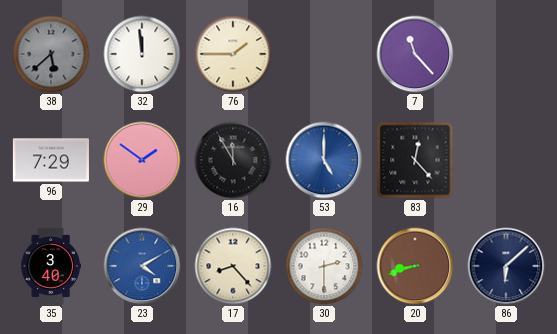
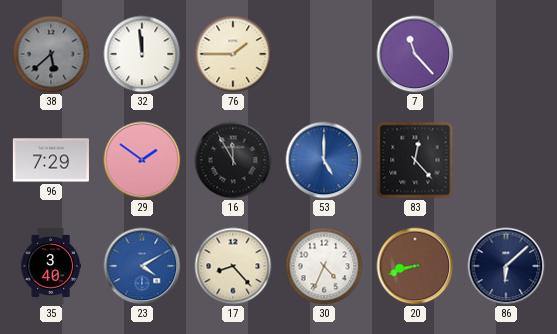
30: 2:30 -> 4:34 (324, 266)
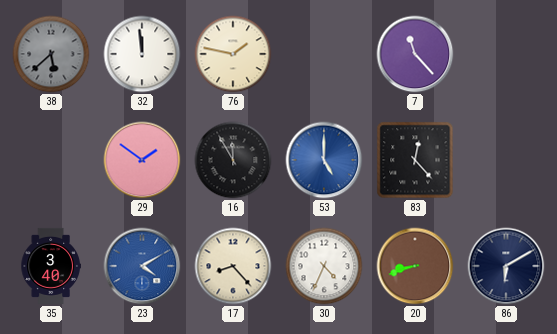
76: 1:45 -> 1:47 (233, 54)
96: 7:29 -> none (51, 160)
86: 6:08 -> 6:10 (506, 266)
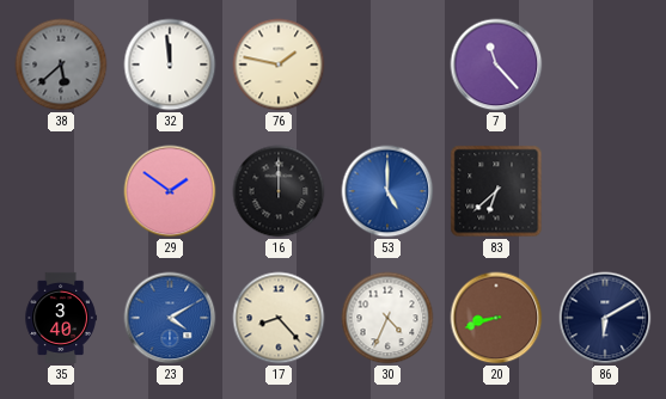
16: 11:55 -> 12:00 (279, 191)
83: 12:23 -> 6:38 (496, 191)
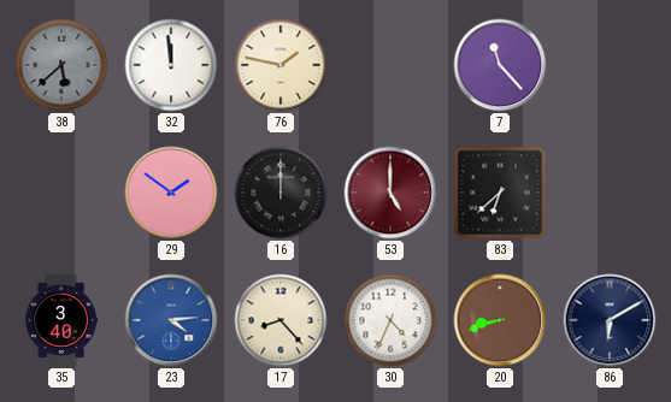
53 dial: blue -> burgundy (390, 193)
23: 4:10 -> 4:14 (171, 320)
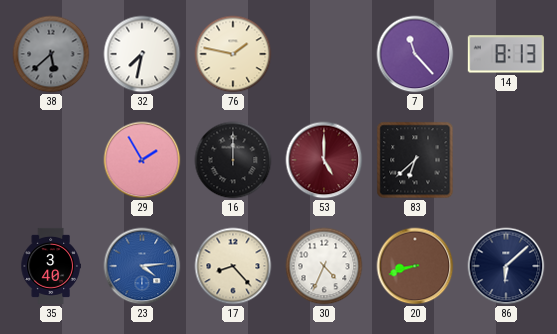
32: 11:59 -> 7:32 (142, 54)
14: none -> 8:13 (506, 54)
29: 1:51 -> 1:55 (142, 160)
86: 6:10 -> 6:08 (506, 266)
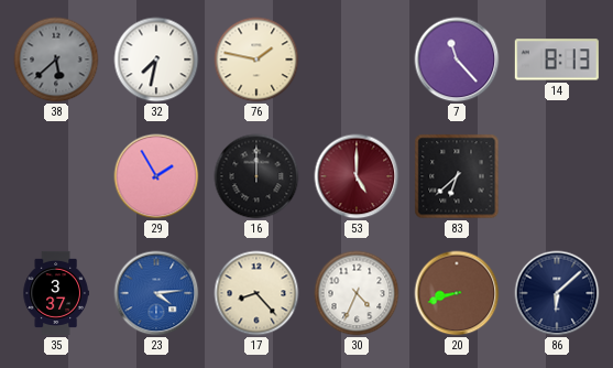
35: 3:40 -> 3:37 (56, 293)
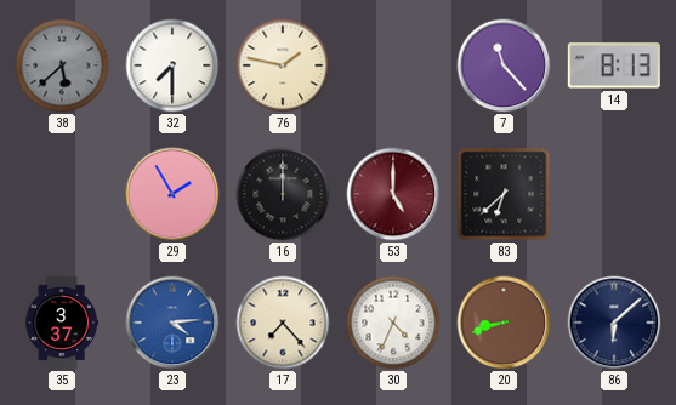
32: 7:32 -> 7:30 (172, 65)
17: 8:23 -> 7:23 (283, 323)
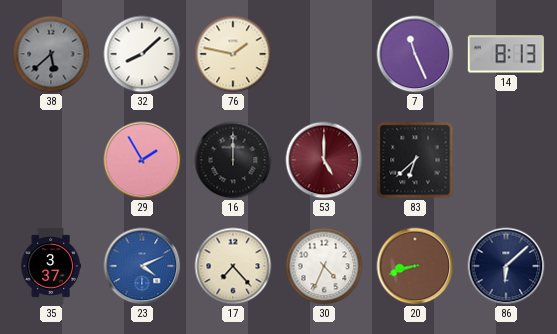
32: 7:30 -> 8:08 (142, 54)
7: 11:23 -> 11:26 (415, 54)
23: 4:14 -> 4:11 (142, 266)
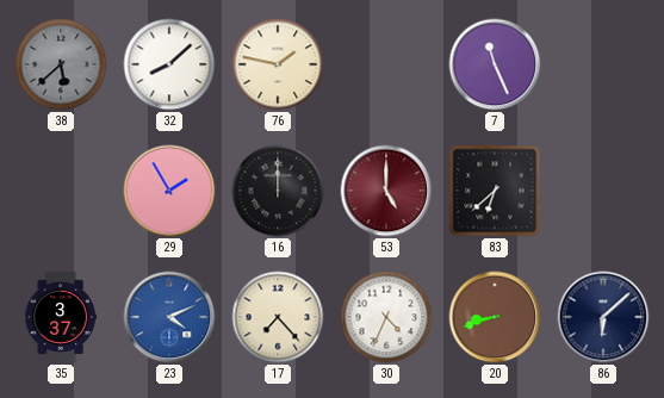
14: 8:13 -> none (506, 54)
